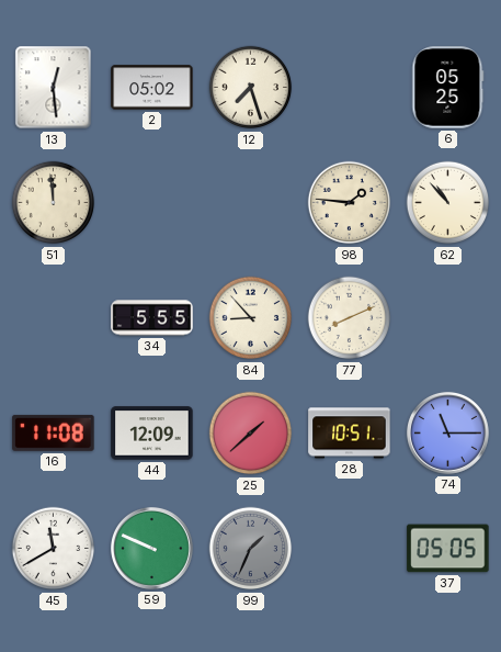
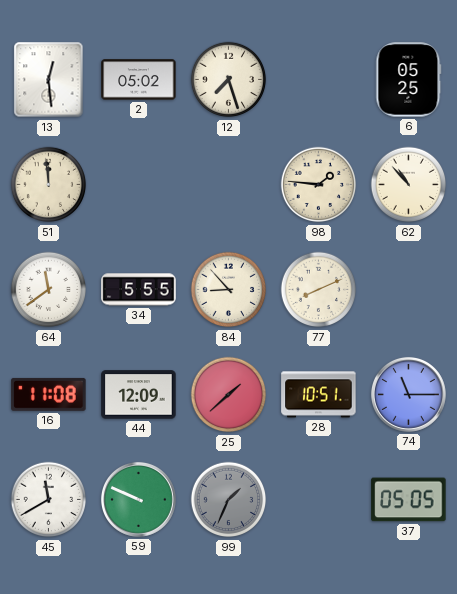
64: none -> 11:39 (49, 290)
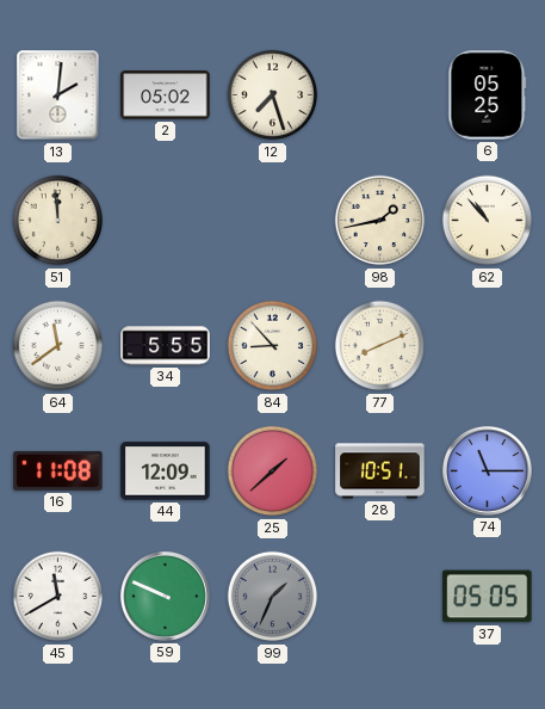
13: 12:29 -> 2:01 (58, 95)
98: 1:46 -> 1:43 (380, 221)
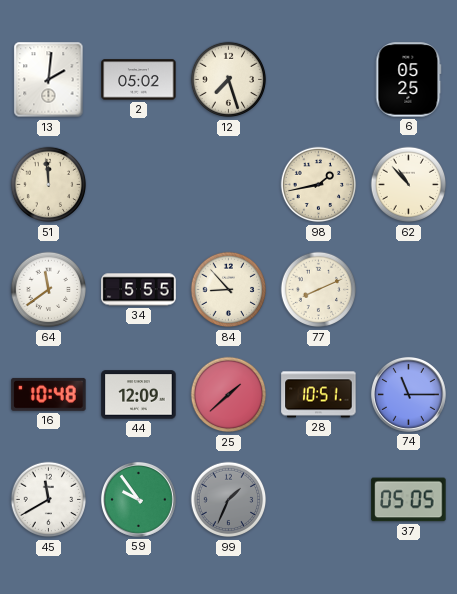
16: 11:08 -> 10:48 (49, 394)
59: 9:49 -> 9:54 (138, 499)
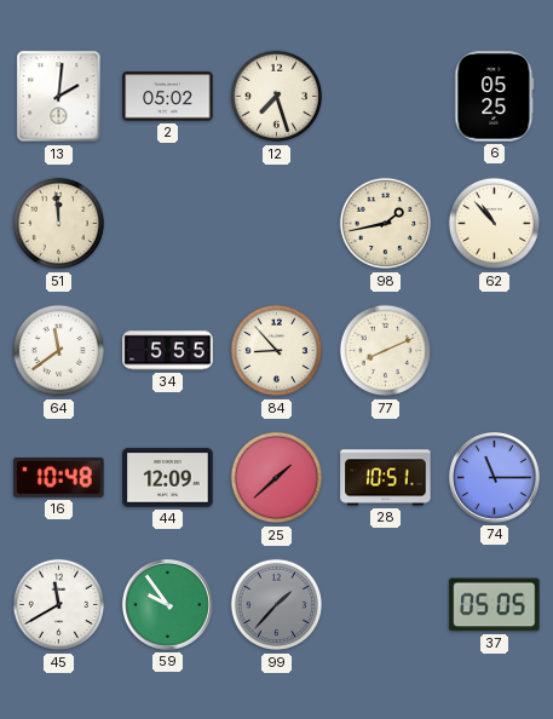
99: 1:34 -> 1:37 (277, 605)
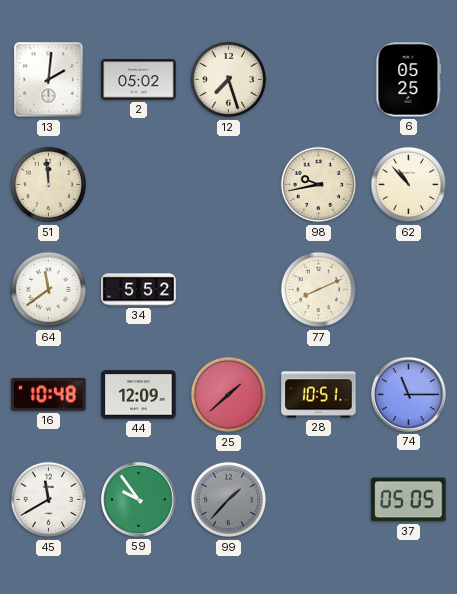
98: 1:43 -> 9:43 (319, 185)
34: 5:55 -> 5:52 (139, 290)
84: 8:53 -> none (277, 351)
